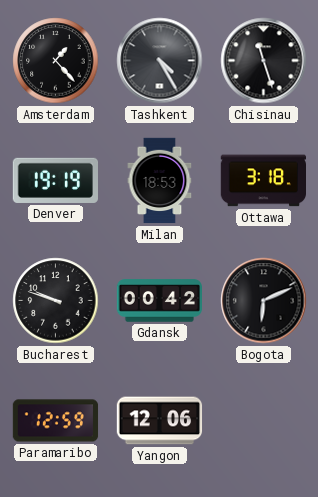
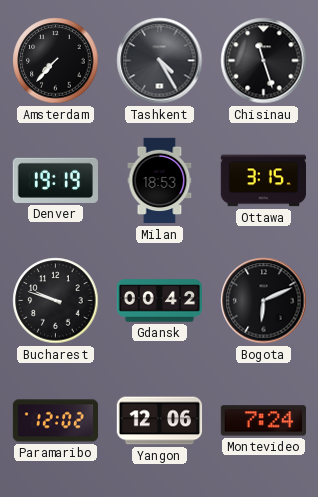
Amsterdam: 1:23 -> 7:37 (56, 61)
Ottawa: 3:18 -> 3:15 (263, 181)
Paramaribo: 12:59 -> 12:02 (56, 421)
Montevideo: none -> 7:24 (263, 421)
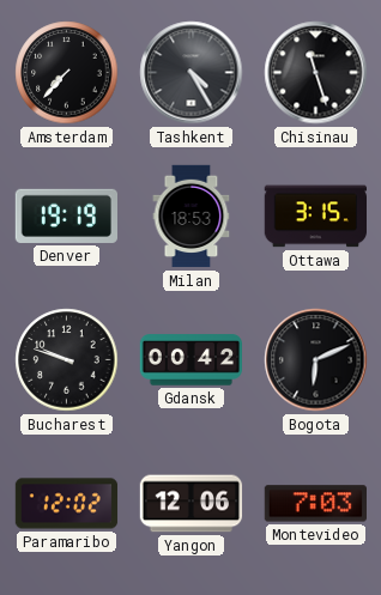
Montevideo: 7:24 -> 7:03 (315, 504)
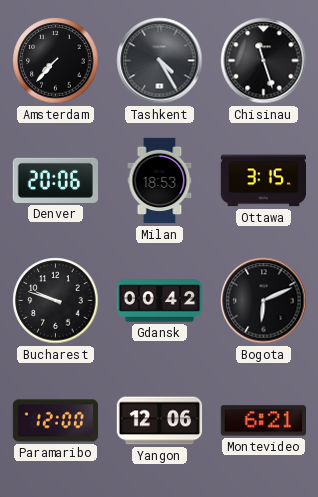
Denver: 19:19 -> 20:06 (55, 180)
Paramaribo: 12:02 -> 12:00 (56, 421)
Montevideo: 7:03 -> 6:21 (263, 421)
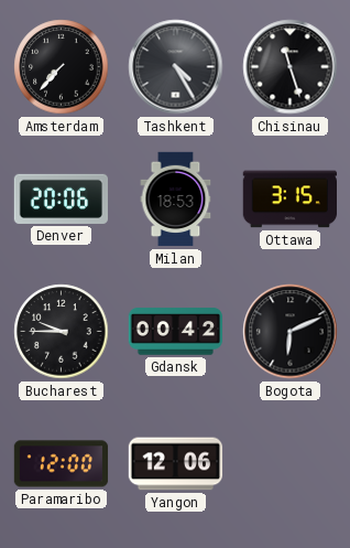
Bucharest: 9:48 -> 9:45 (62, 332)
Montevideo: 6:21 -> none (263, 421)
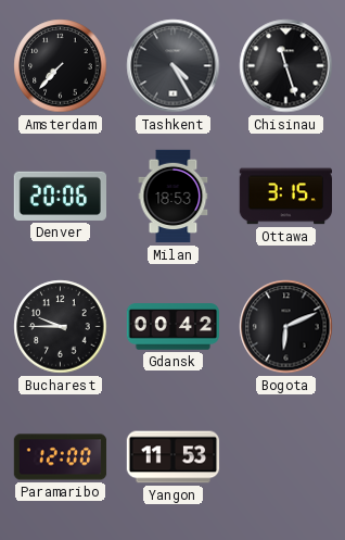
Yangon: 12:06 -> 11:53 (174, 457)
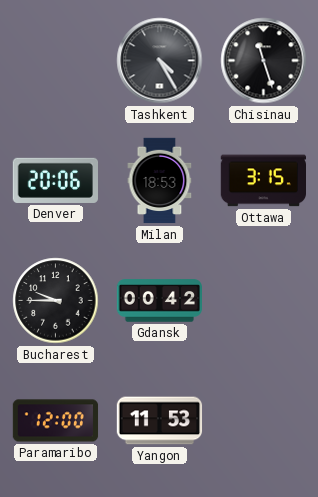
Amsterdam: 7:37 -> none (61, 66)
Bogota: 6:11 -> none (286, 327)
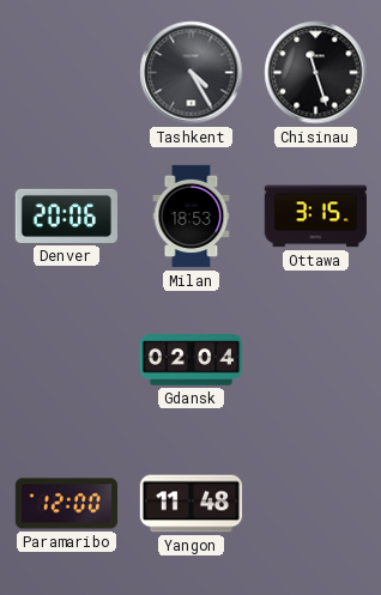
Bucharest: 9:45 -> none (56, 301)
Gdansk: 00:42 -> 02:04 (192, 360)
Yangon: 11:53 -> 11:48 (192, 504)
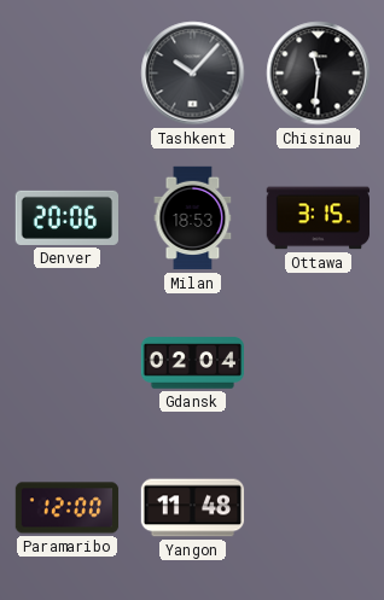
Tashkent: 4:25 -> 10:07 (193, 74)
Chisinau: 11:27 -> 11:31 (319, 74)
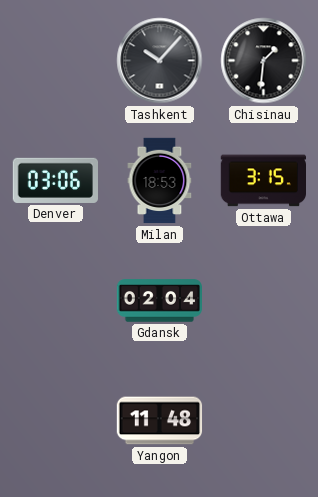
Chisinau: 11:31 -> 1:31 (264, 61)
Denver: 20:06 -> 03:06 (55, 180)
Paramaribo: 12:00 -> none (68, 508)
